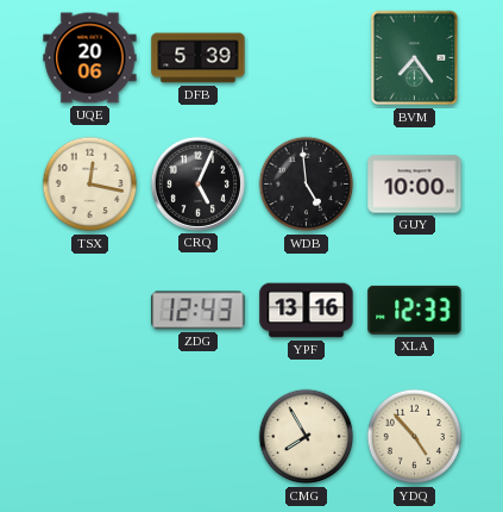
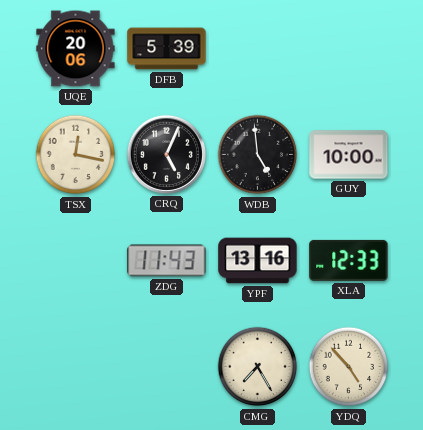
BVM: 7:24 -> none (415, 58)
ZDG: 12:43 -> 11:43 (167, 261)
CMG: 7:55 -> 7:25 (258, 367)
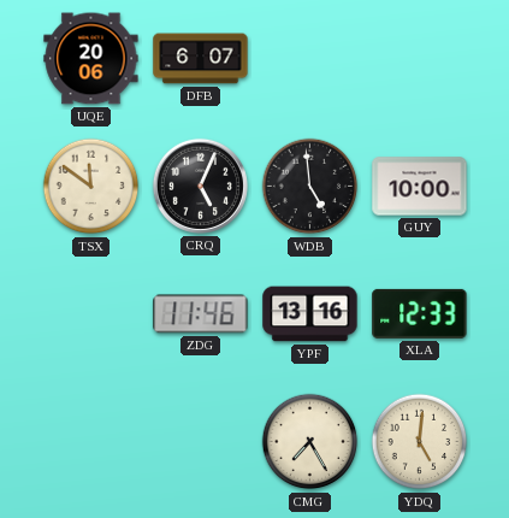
DFB: 5:39 -> 6:07 (201, 59)
TSX: 12:17 -> 11:51 (91, 187)
ZDG: 11:43 -> 11:46 (201, 314)
YDQ: 4:53 -> 5:01 (420, 442)
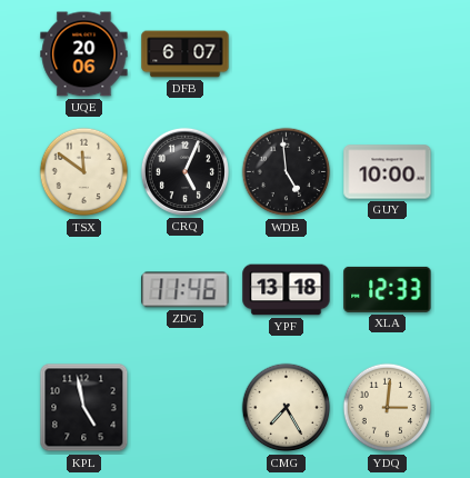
YPF: 13:16 -> 13:18 (287, 290)
KPL: none -> 4:58 (84, 408)
YDQ: 5:01 -> 3:01 (388, 408)
